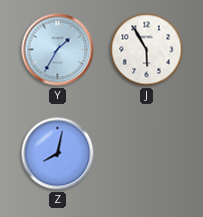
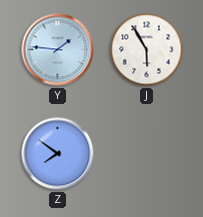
Y: 1:35 -> 1:46 (58, 50)
Z: 8:02 -> 7:51 (58, 154)
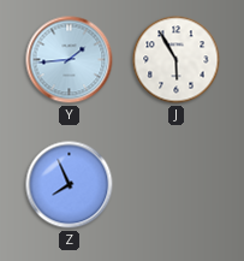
Y: 1:46 -> 1:44 (70, 60)
Z: 7:51 -> 7:56 (70, 185)
